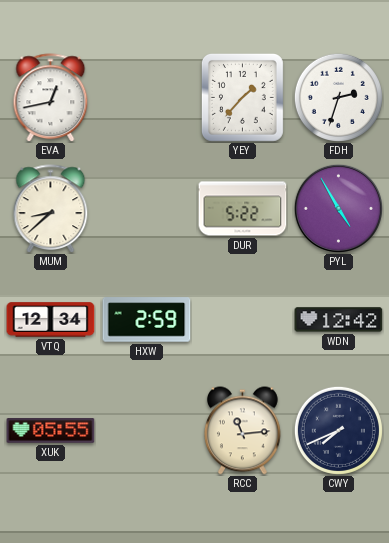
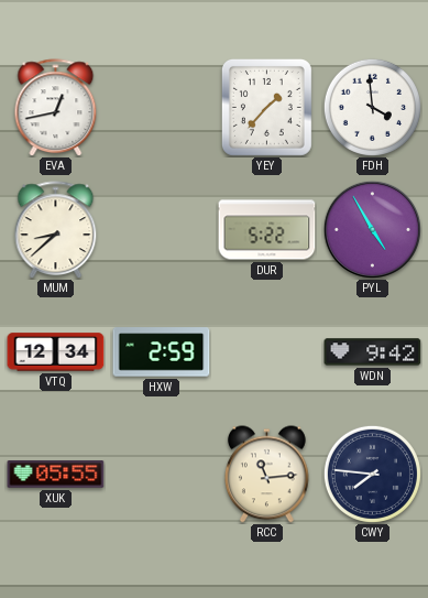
FDH: 2:33 -> 3:59 (372, 107)
WDN: 12:42 -> 9:42 (373, 352)
CWY: 7:41 -> 7:46 (372, 474)
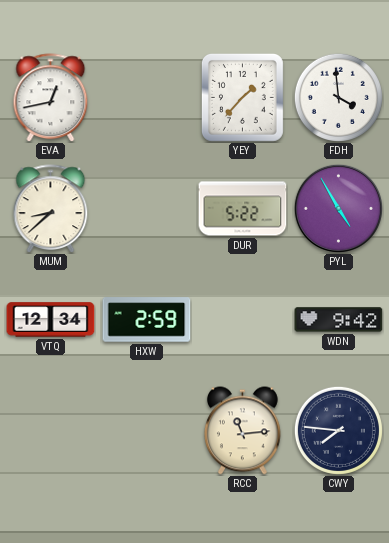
XUK: 05:55 -> none (56, 475)
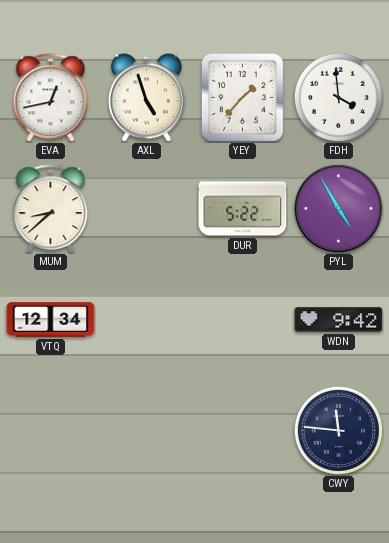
AXL: none -> 4:57 (146, 98)
HXW: 2:59 -> none (147, 320)
RCC: 11:14 -> none (242, 431)
CWY: 7:46 -> 11:46 (338, 430)
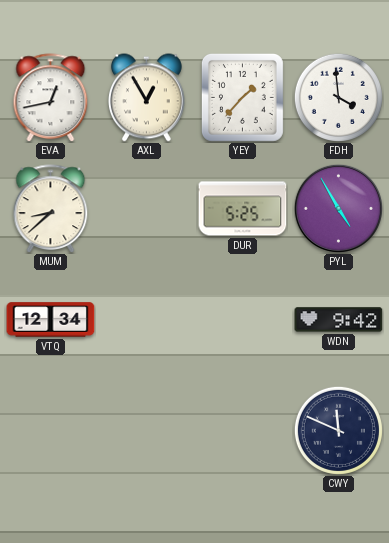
AXL: 4:57 -> 12:55 (146, 98)
DUR: 5:22 -> 5:25 (243, 209)
CWY: 11:46 -> 11:49 (338, 430)
